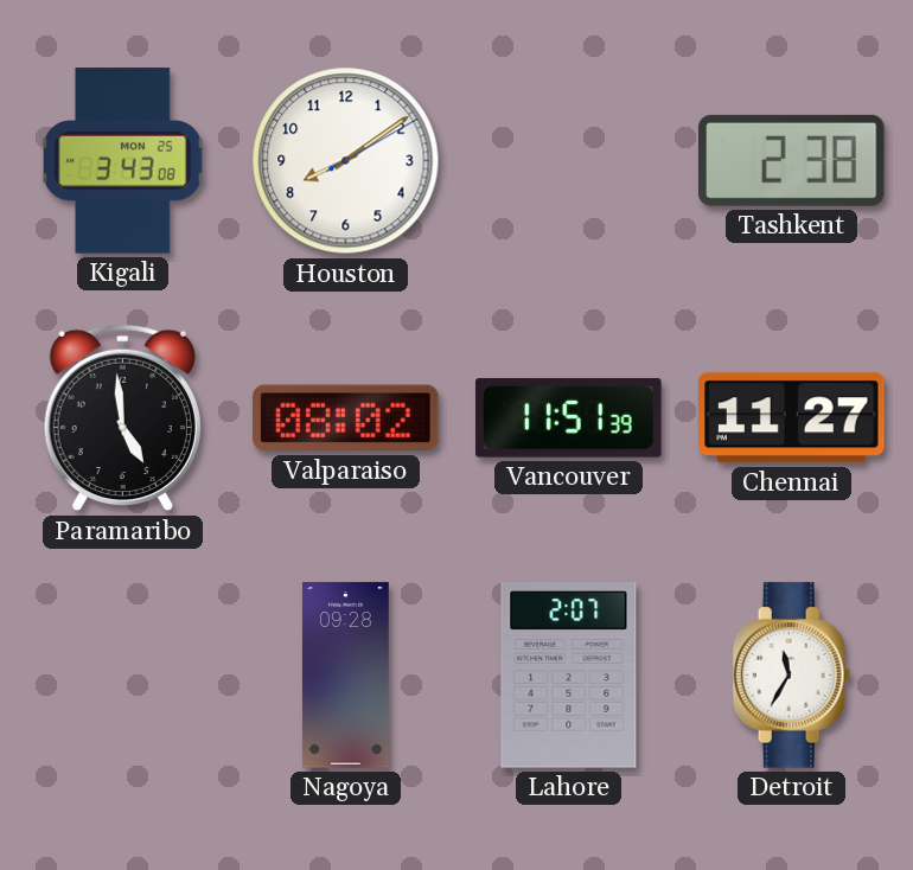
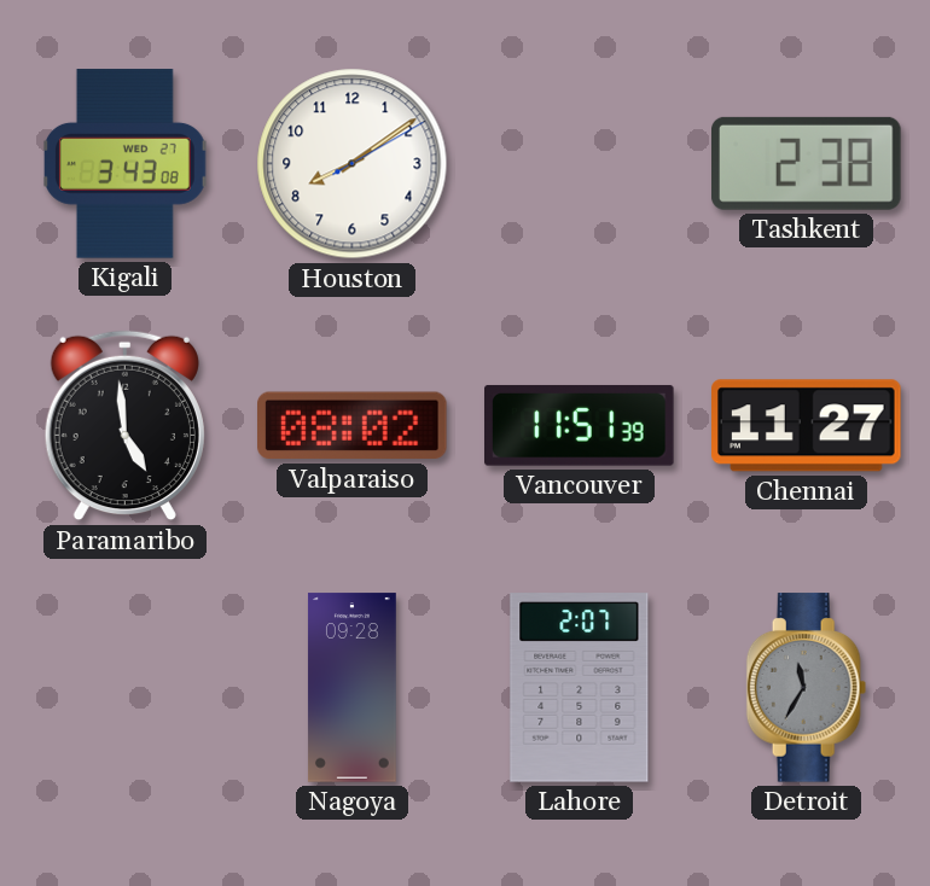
Kigali date: MON 25 -> WED 27 (126, 164)
Detroit dial: white -> grey (807, 688)
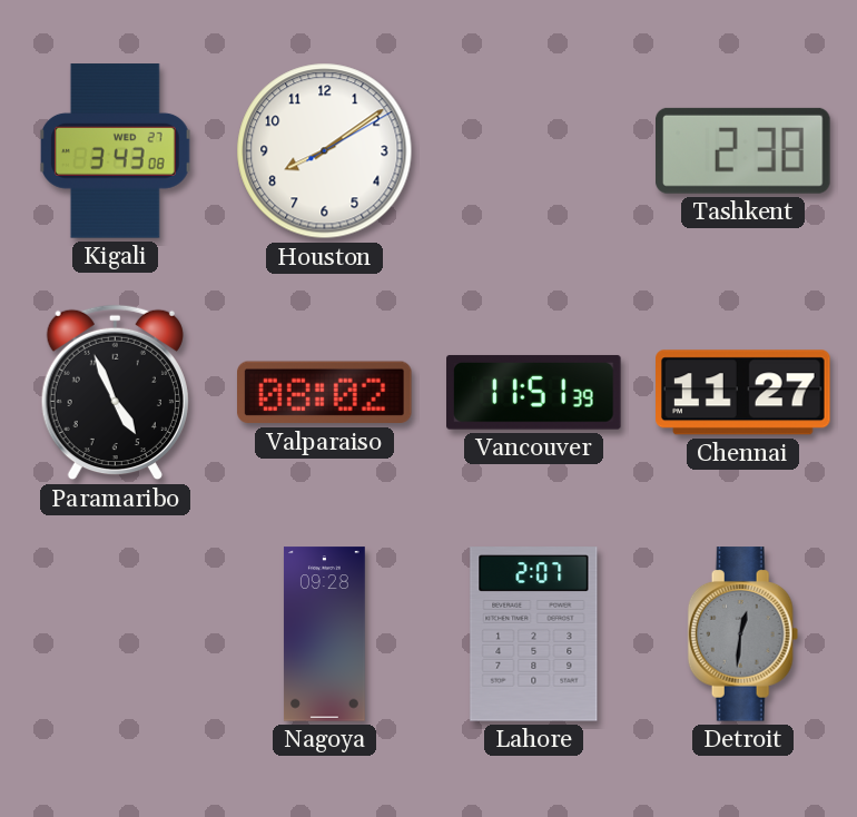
Paramaribo: 4:59 -> 4:56 (115, 393)
Detroit: 11:35 -> 12:31 (743, 634)
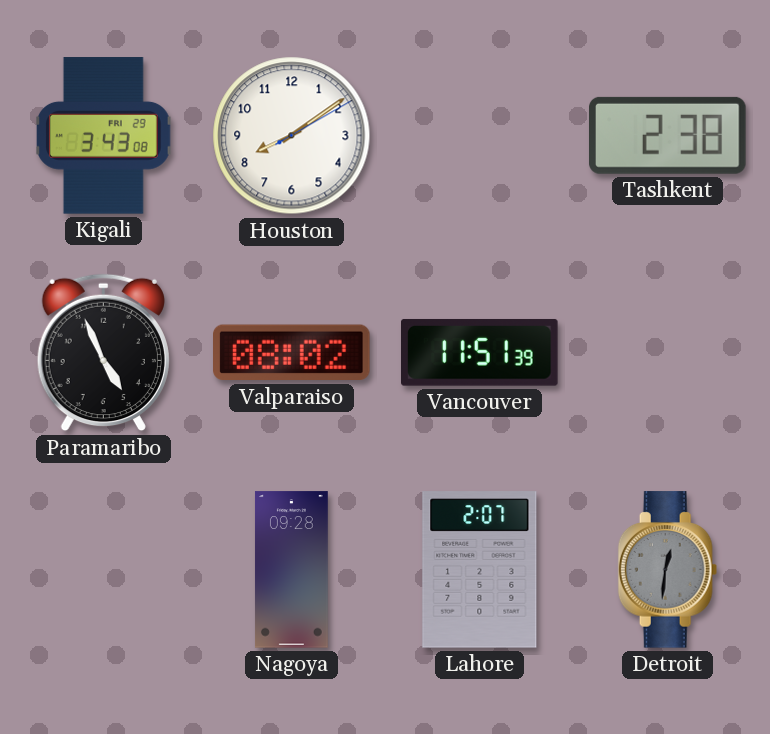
Kigali date: WED 27 -> FRI 29 (104, 136)
Chennai: 11:27 -> none (743, 393)
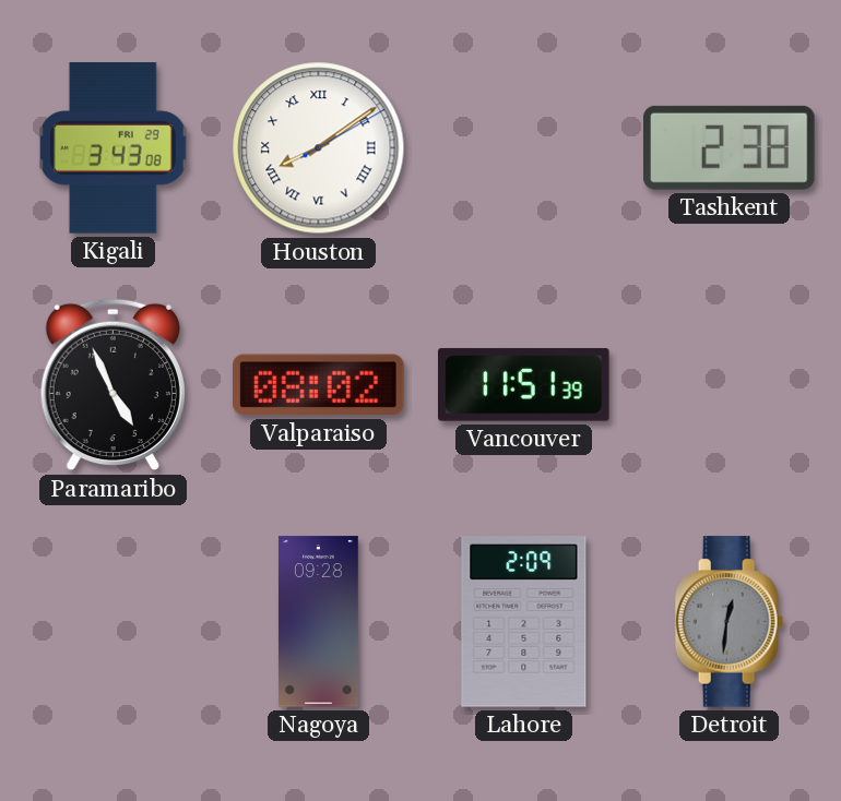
Houston numerals: Arabic -> Roman (319, 148)
Lahore: 2:07 -> 2:09 (524, 622)
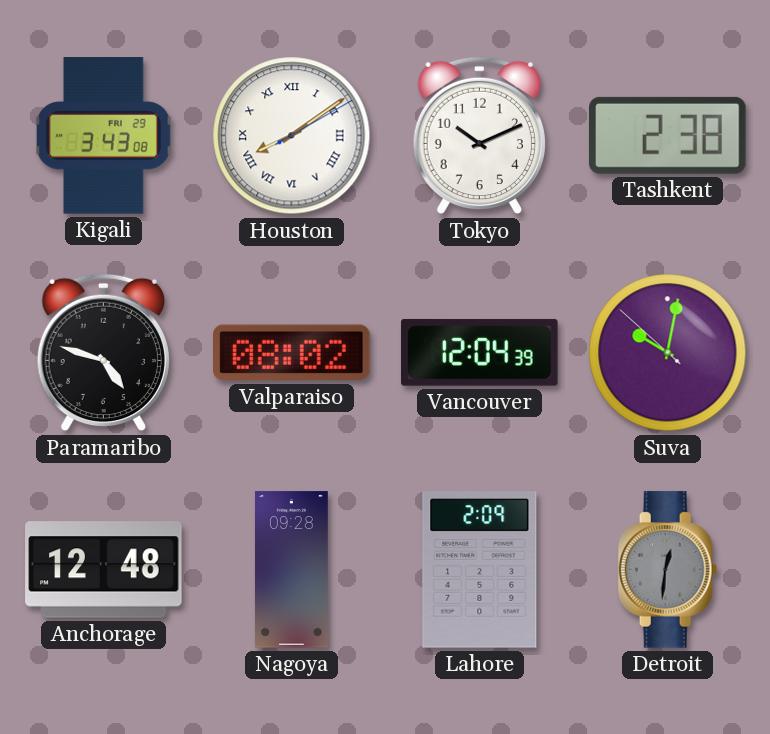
Tokyo: none -> 10:11 (479, 136)
Paramaribo: 4:56 -> 4:48 (103, 353)
Vancouver: 11:51 -> 12:04 (480, 352)
Suva: none -> 10:01 (668, 353)
Anchorage: none -> 12:48 (104, 570)
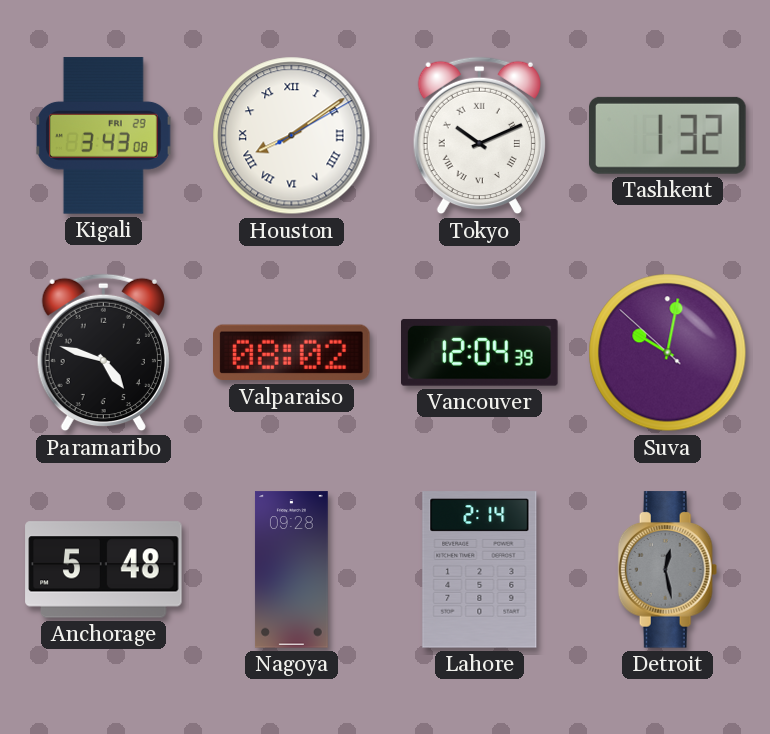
Tokyo numerals: Arabic -> Roman (479, 136)
Tashkent: 2:38 -> 1:32 (668, 135)
Anchorage: 12:48 -> 5:48 (104, 570)
Lahore: 2:09 -> 2:14 (480, 570)
Detroit: 12:31 -> 12:28 (668, 570)
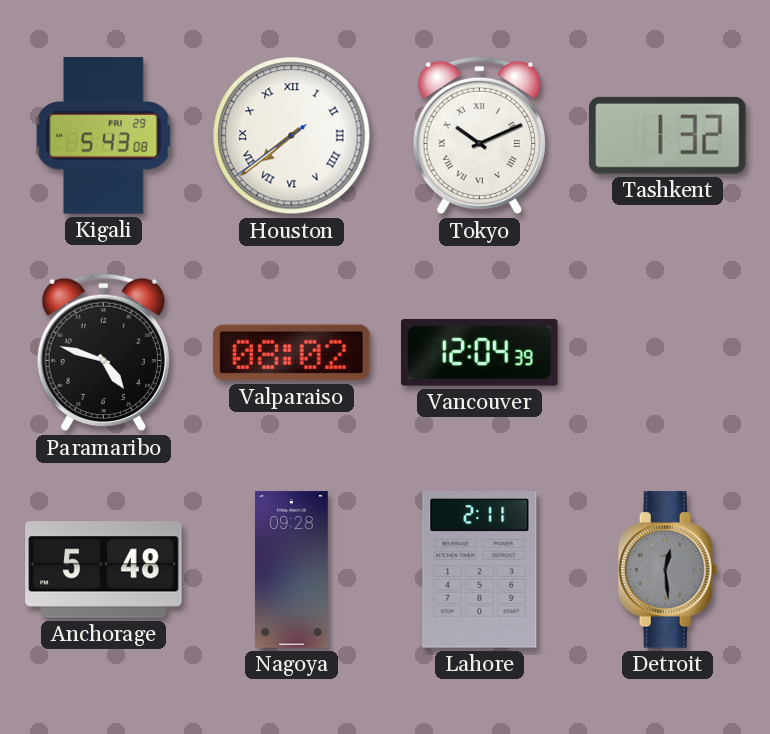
Kigali: 3:43 -> 5:43 (104, 136)
Houston: 8:09 -> 7:38 (292, 136)
Suva: 10:01 -> none (668, 353)
Lahore: 2:14 -> 2:11 (480, 570)
Detroit: 12:28 -> 12:29 (668, 570)
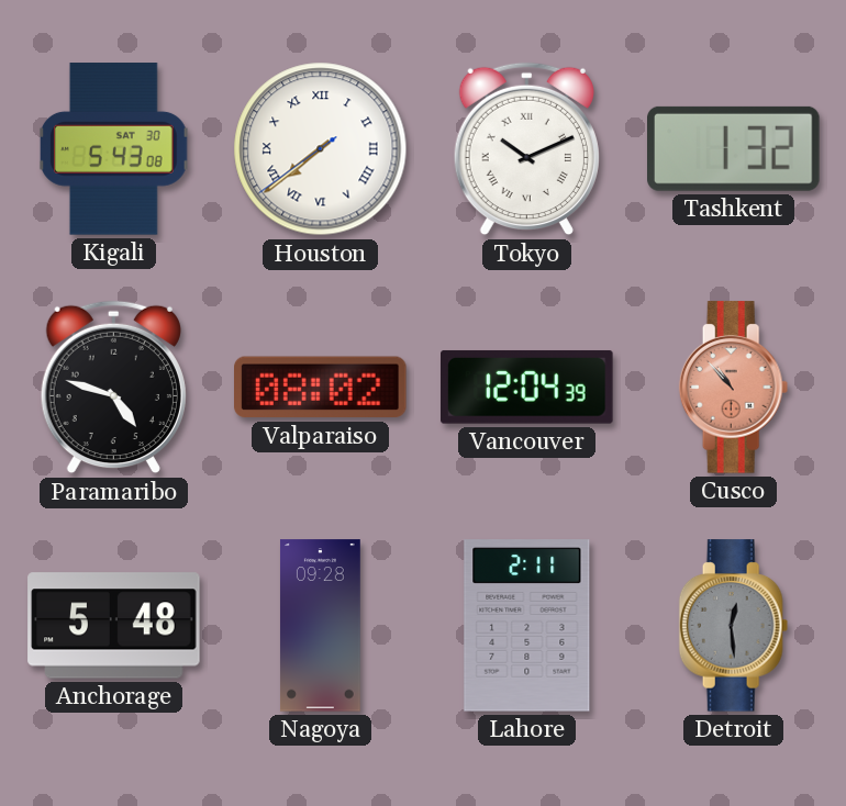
Kigali date: FRI 29 -> SAT 30 (114, 149)
Cusco: none -> 10:53 (734, 388)
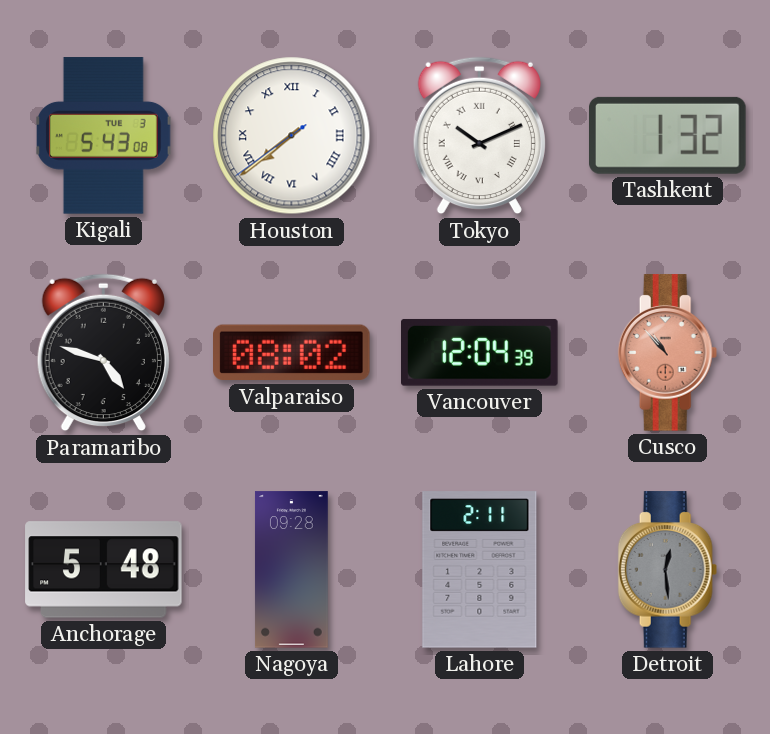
Kigali date: SAT 30 -> TUE 3 (104, 136)
